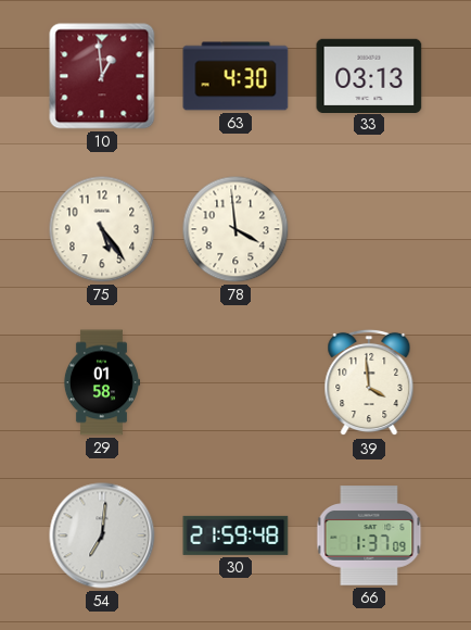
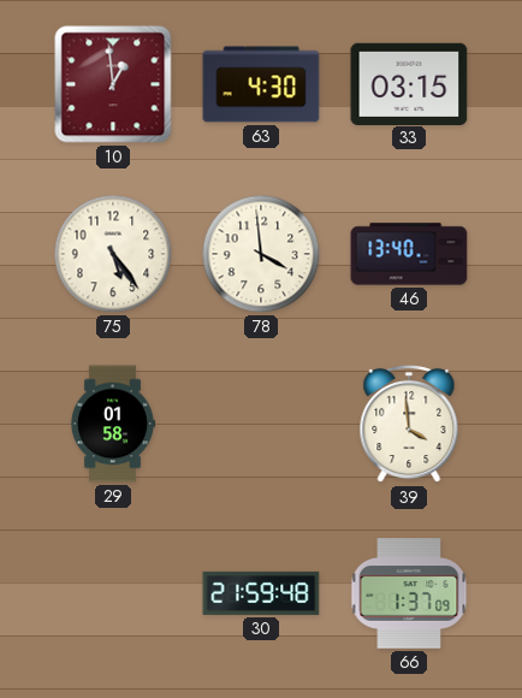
33: 03:13 -> 03:15 (409, 83)
46: none -> 13:40 (409, 254)
54: 7:01 -> none (102, 535)
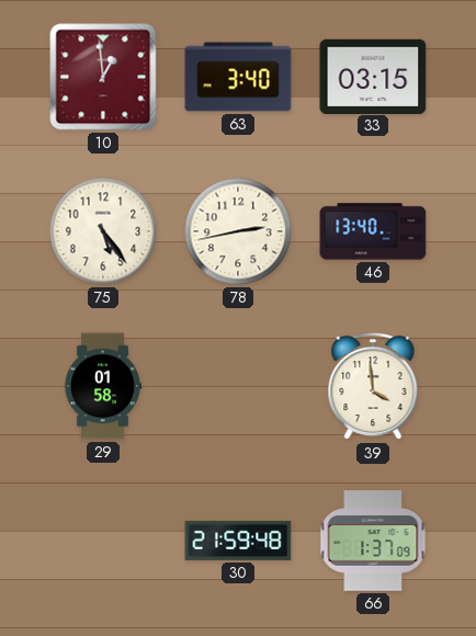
63: 4:30 -> 3:40 (238, 77)
78: 3:59 -> 2:43 (238, 231)
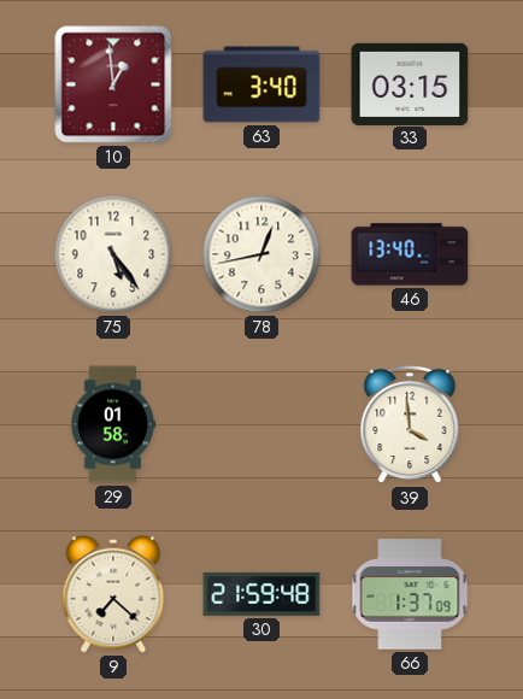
78: 2:43 -> 12:43 (261, 254)
9: none -> 7:22 (113, 594)
